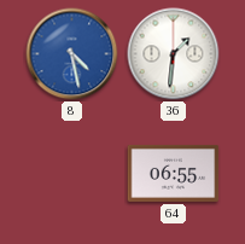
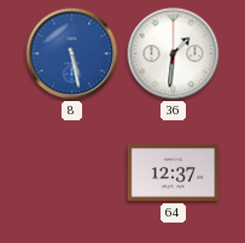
8: 4:28 -> 5:28 (72, 54)
64: 06:55 -> 12:37 (174, 172)
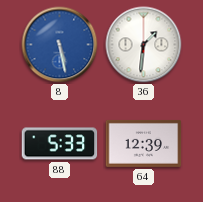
88: none -> 5:33 (60, 144)
64: 12:37 -> 12:39 (144, 143)
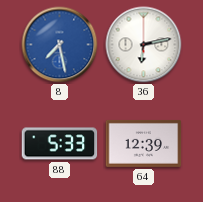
8: 5:28 -> 7:28 (60, 45)
36: 1:31 -> 6:13 (144, 45)
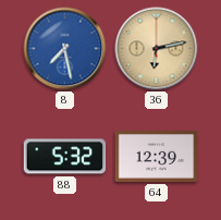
36 dial: white -> champagne (157, 49)
88: 5:33 -> 5:32 (65, 157)
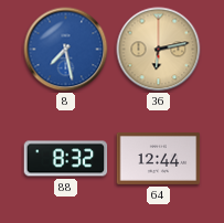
88: 5:32 -> 8:32 (66, 159)
64: 12:39 -> 12:44 (159, 158)
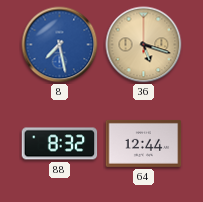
36: 6:13 -> 5:18 (144, 45)
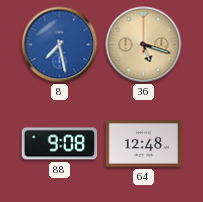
88: 8:32 -> 9:08 (60, 144)
64: 12:44 -> 12:48 (144, 143)
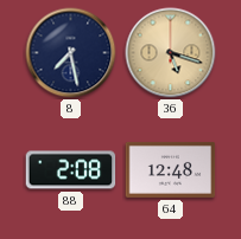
8 dial: blue -> navy (71, 53)
88: 9:08 -> 2:08 (71, 170)
